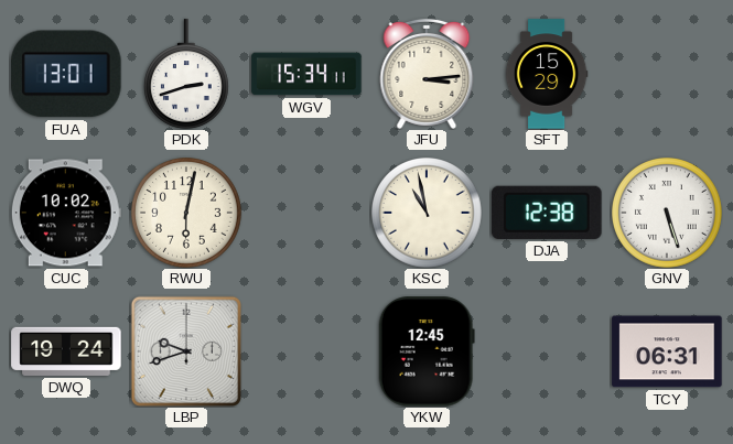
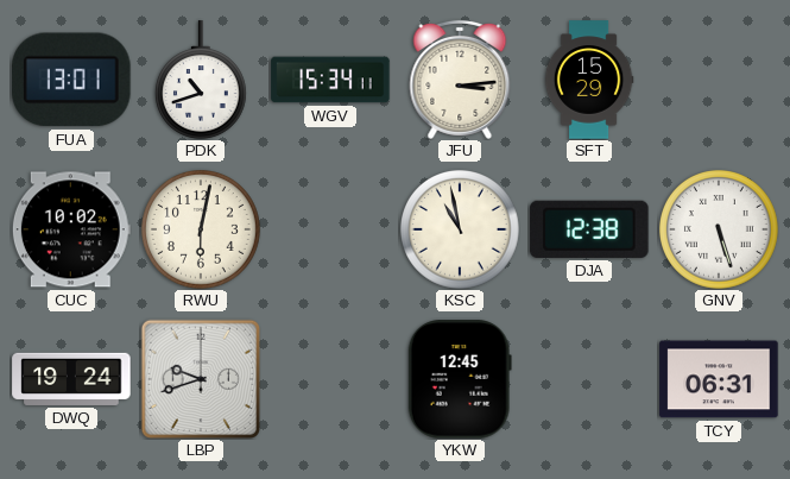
PDK: 2:42 -> 10:42 (201, 80)
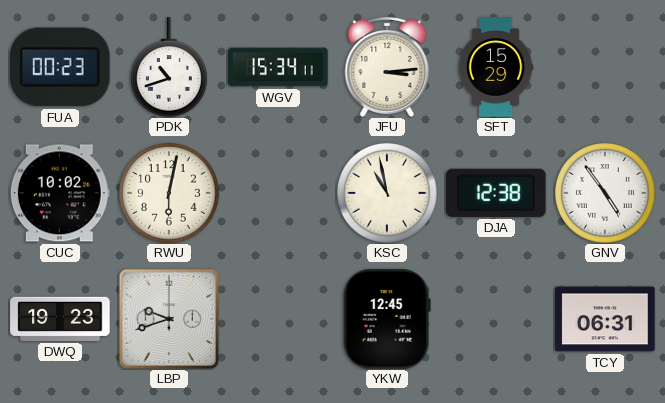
FUA: 13:01 -> 00:23 (61, 67)
GNV: 5:27 -> 4:54 (606, 194)
DWQ: 19:24 -> 19:23 (60, 319)
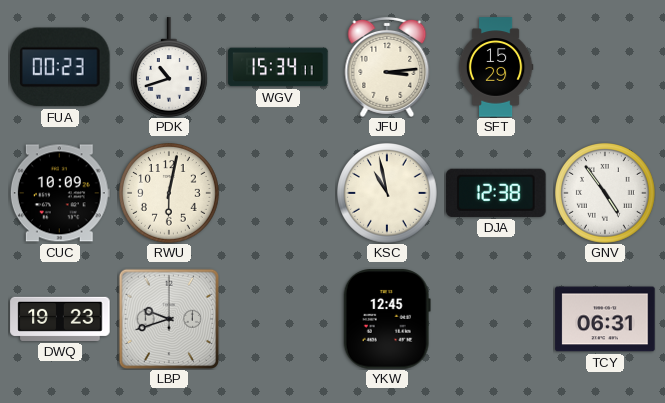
CUC: 10:02 -> 10:09 (60, 193)
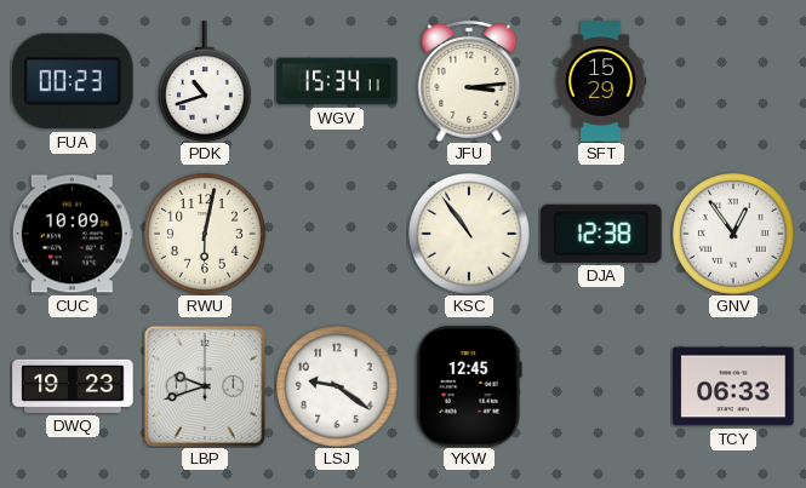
KSC: 10:58 -> 10:54 (470, 235)
GNV: 4:54 -> 12:54 (734, 235)
LSJ: none -> 9:21 (338, 387)
TCY: 06:31 -> 06:33 (733, 386)
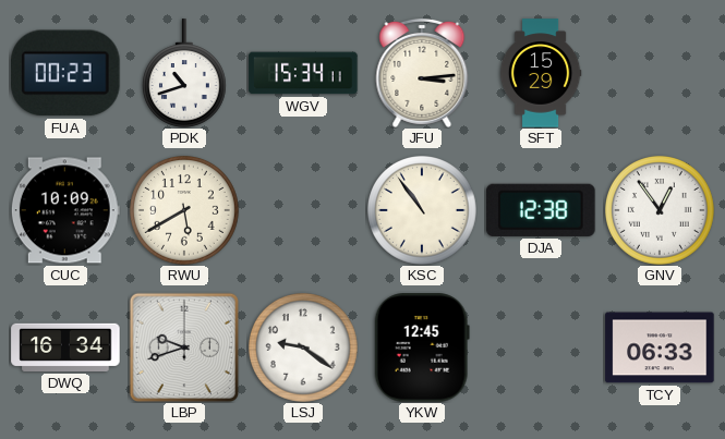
RWU: 6:02 -> 5:40 (185, 211)
DWQ: 19:23 -> 16:34 (65, 347)
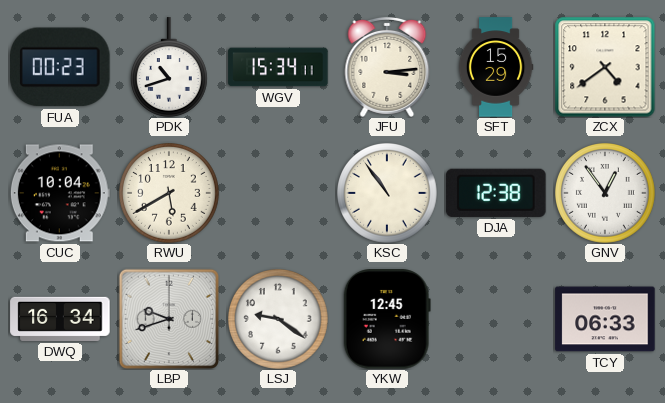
ZCX: none -> 4:39 (605, 67)
CUC: 10:09 -> 10:04 (60, 193)
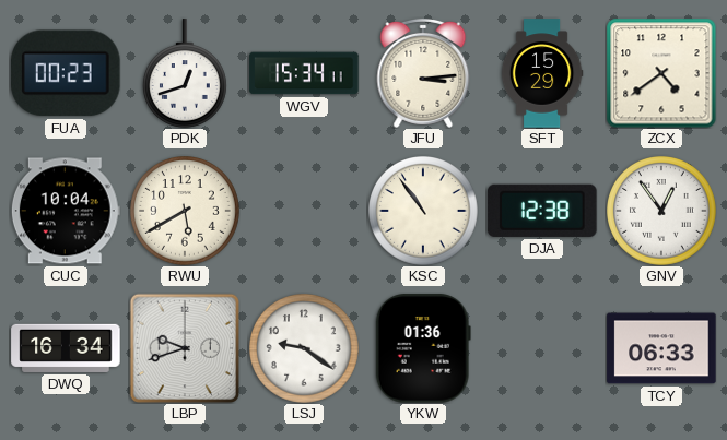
PDK: 10:42 -> 12:42 (185, 73)
YKW: 12:45 -> 01:36 (423, 348)
